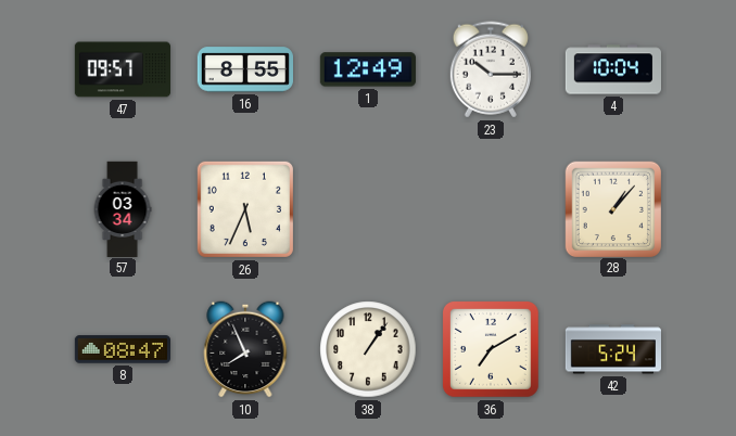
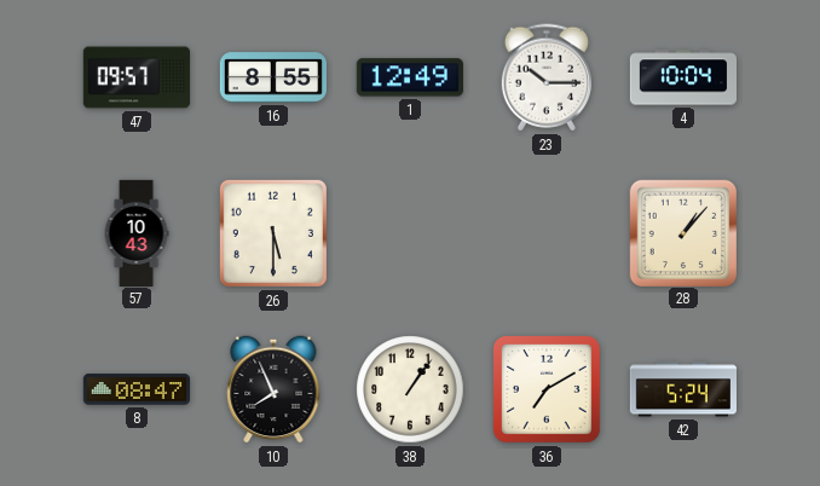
57: 03:34 -> 10:43 (137, 232)
26: 5:34 -> 5:30 (273, 233)
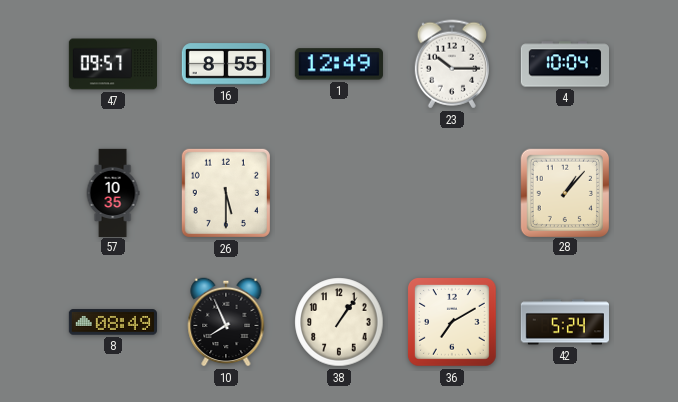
57: 10:43 -> 10:35 (113, 192)
8: 08:47 -> 08:49 (112, 322)
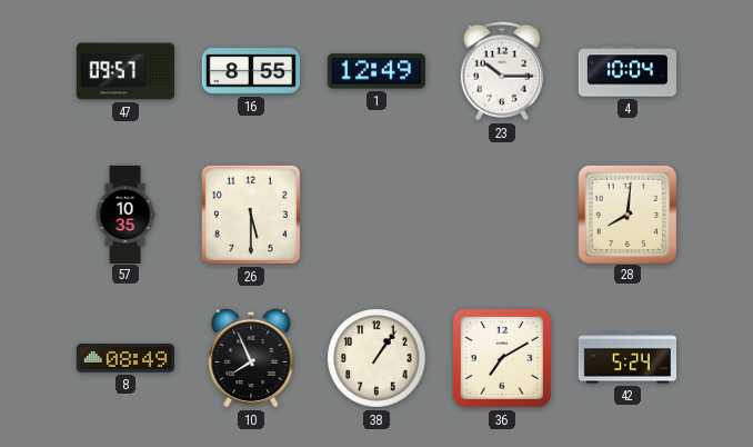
28: 1:07 -> 8:01 (626, 213)
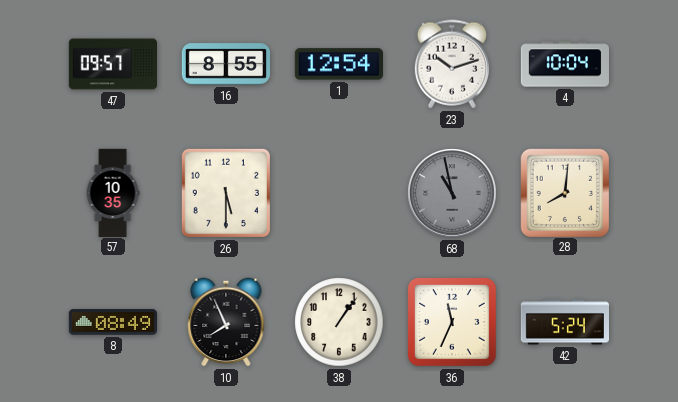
1: 12:49 -> 12:54 (339, 64)
23: 10:15 -> 10:12 (452, 64)
68: none -> 10:58 (452, 193)
36: 7:10 -> 11:34 (453, 323)
